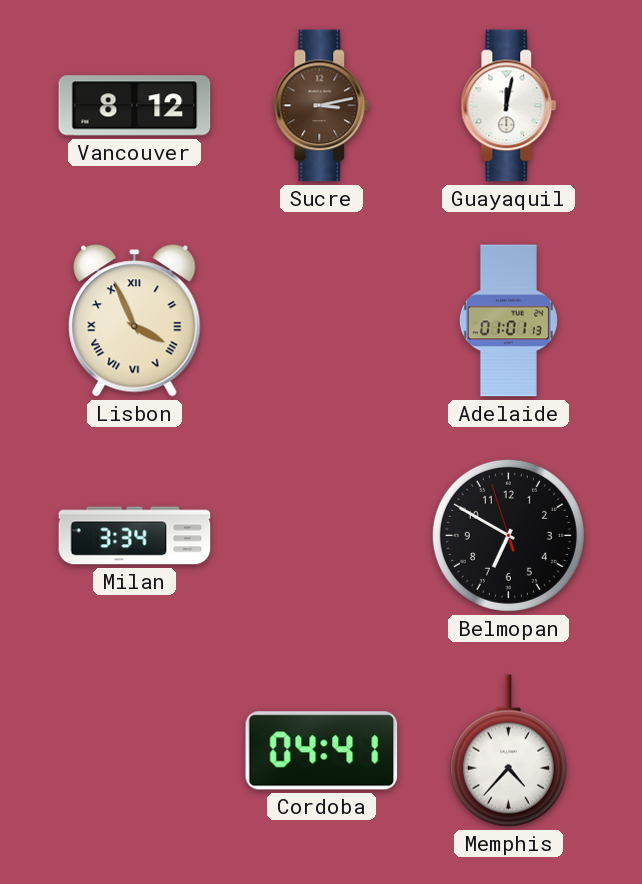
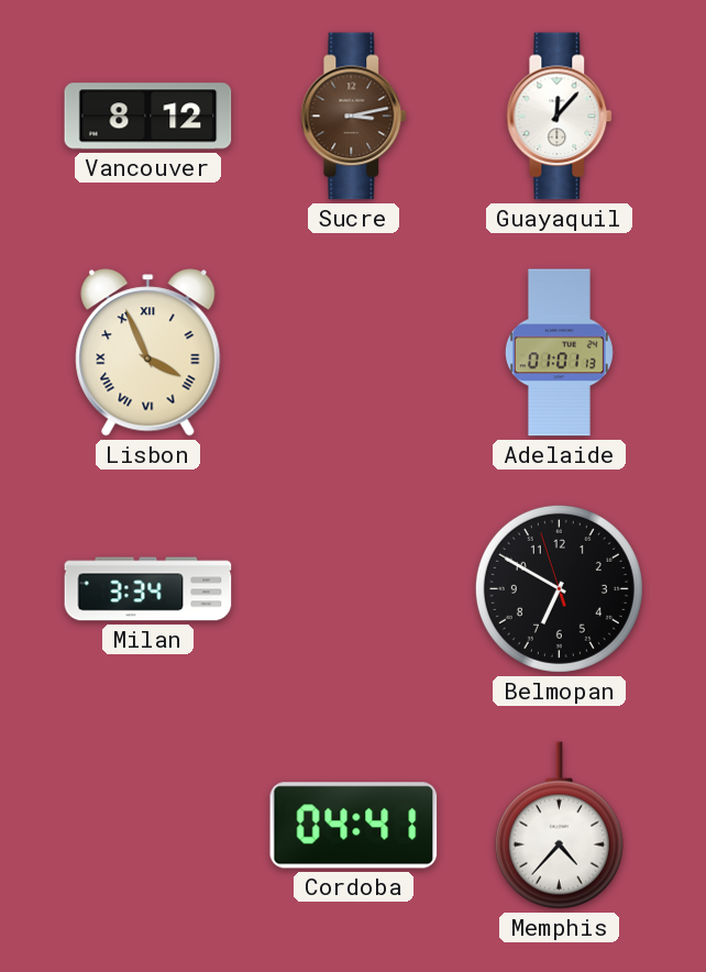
Guayaquil: 12:02 -> 12:07 (560, 117)
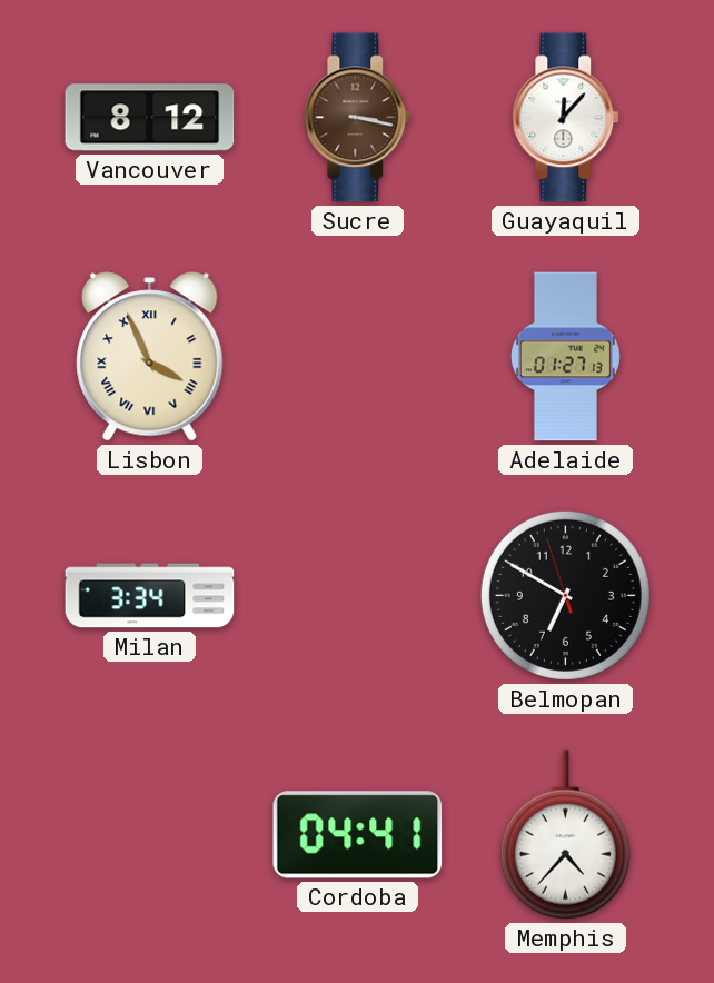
Sucre: 3:13 -> 3:17 (358, 118)
Adelaide: 01:01 -> 01:27 (565, 357)
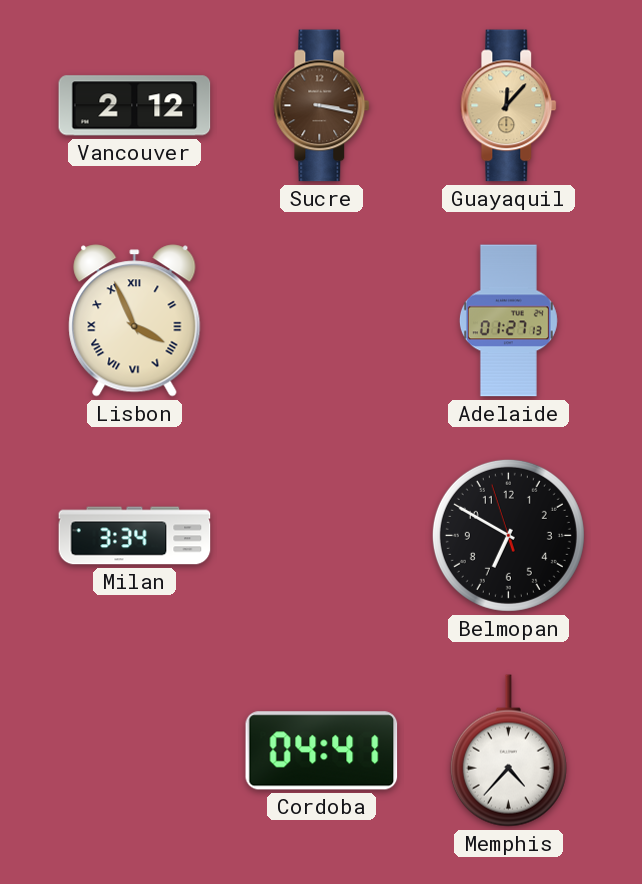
Vancouver: 8:12 -> 2:12 (135, 106)
Guayaquil dial: white -> champagne (509, 106)
